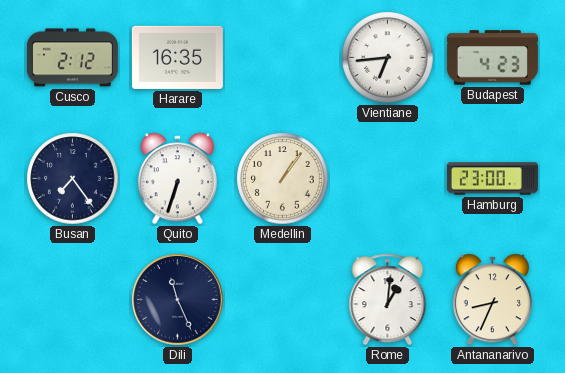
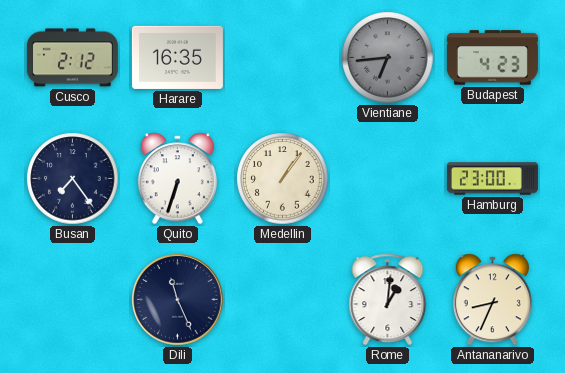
Vientiane dial: white -> grey (388, 58)
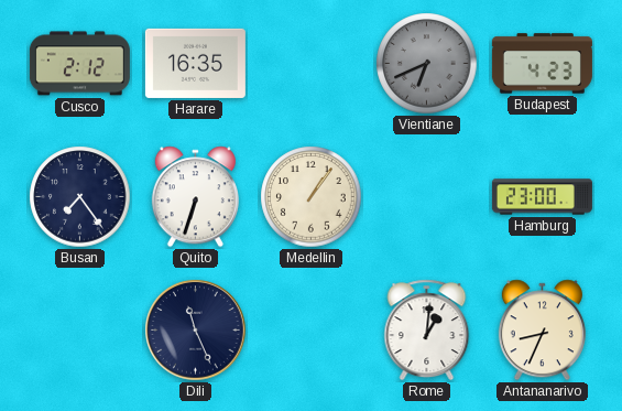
Vientiane: 6:44 -> 6:41 (427, 64)
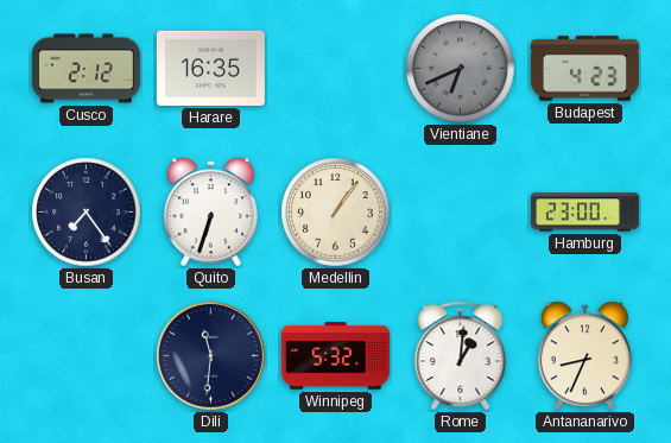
Dili: 11:26 -> 11:31 (211, 356)
Winnipeg: none -> 5:32 (335, 356)
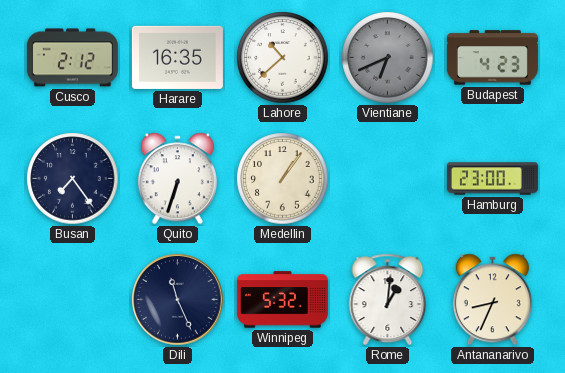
Lahore: none -> 10:38 (283, 58)
Dili: 11:31 -> 11:26 (178, 300)
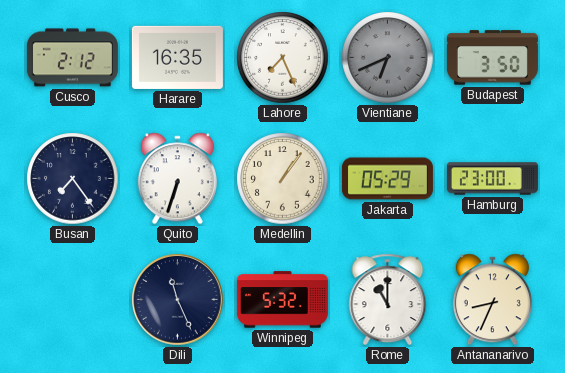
Lahore: 10:38 -> 7:26 (283, 58)
Budapest: 4:23 -> 3:50 (492, 58)
Jakarta: none -> 05:29 (387, 179)
Rome: 1:01 -> 11:00 (388, 300)
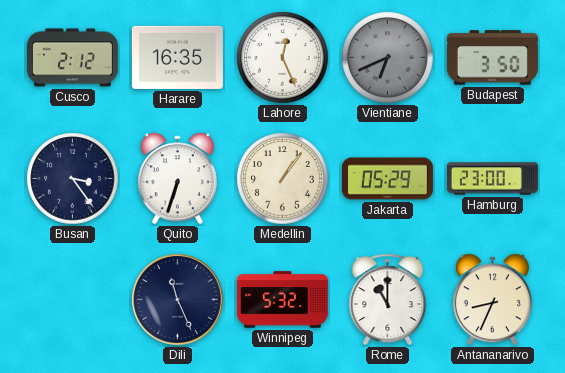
Lahore: 7:26 -> 12:26 (283, 58)
Busan: 7:24 -> 3:24 (73, 179)
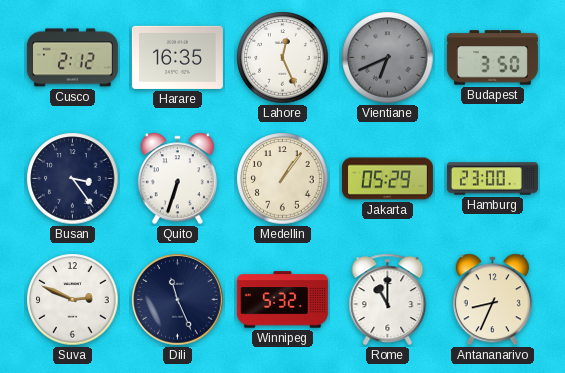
Suva: none -> 2:49 (73, 300)
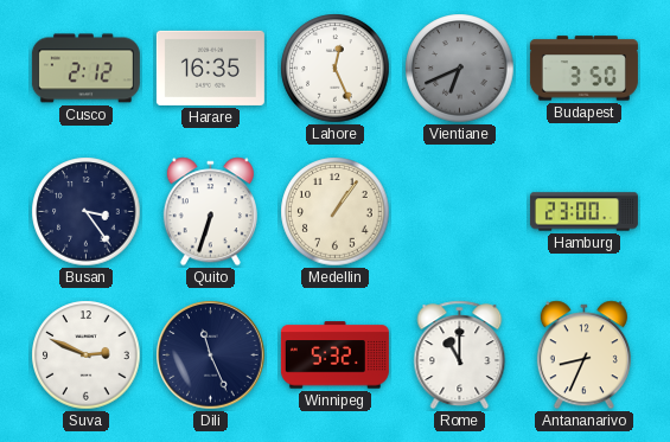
Jakarta: 05:29 -> none (387, 179)
